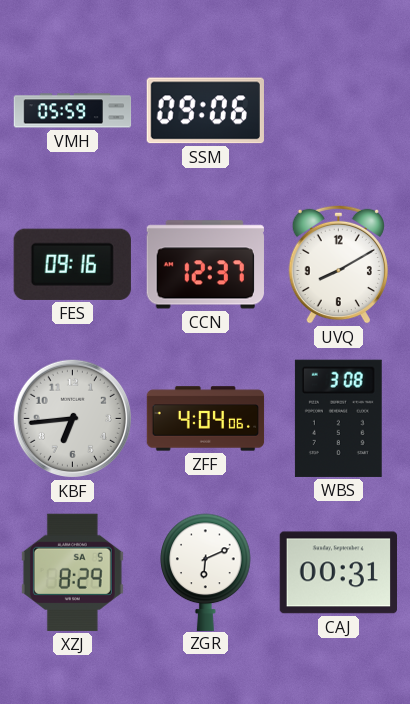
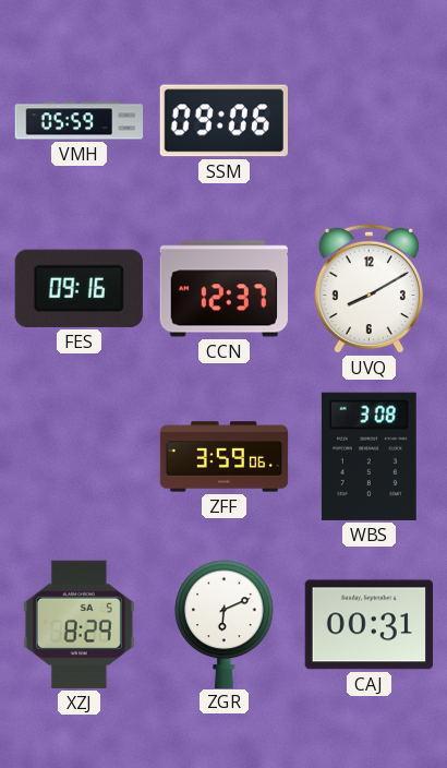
KBF: 6:44 -> none (72, 418)
ZFF: 4:04 -> 3:59 (225, 457)
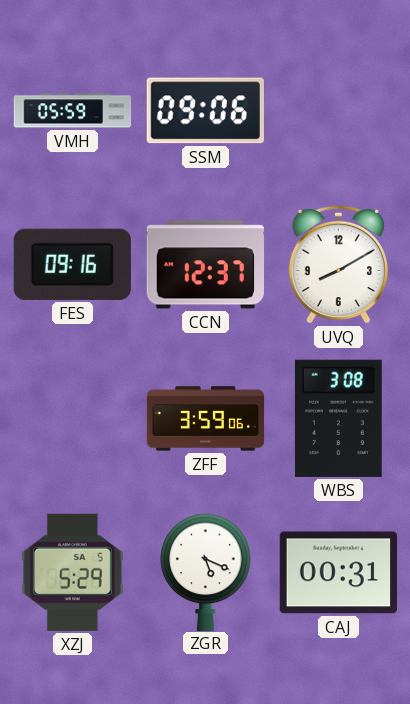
XZJ: 8:29 -> 5:29 (72, 572)
ZGR: 6:11 -> 5:19 (206, 572)
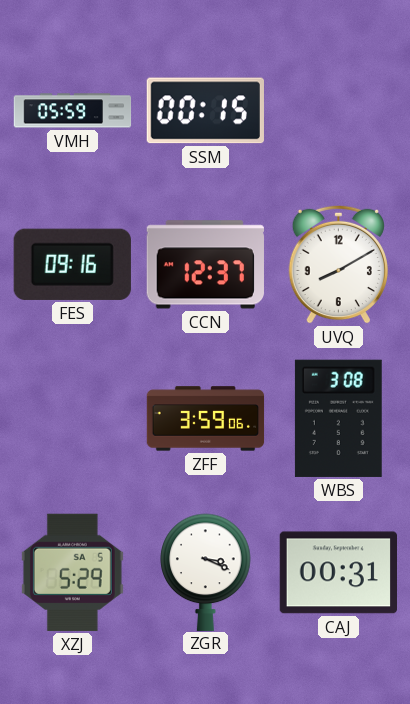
SSM: 09:06 -> 00:15 (205, 111)
ZGR: 5:19 -> 3:19 (206, 572)
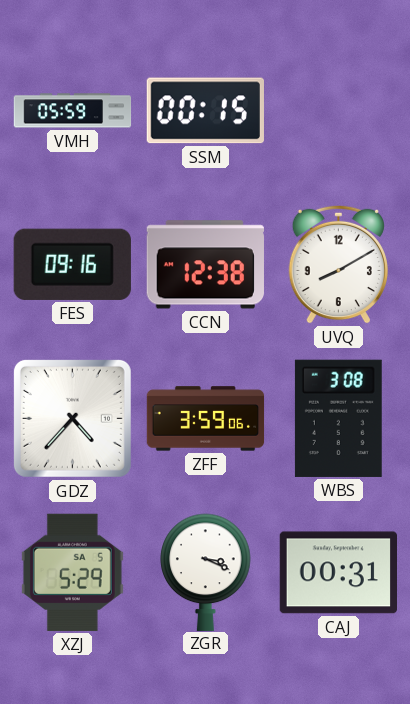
CCN: 12:37 -> 12:38 (205, 265)
GDZ: none -> 4:37 (72, 418)
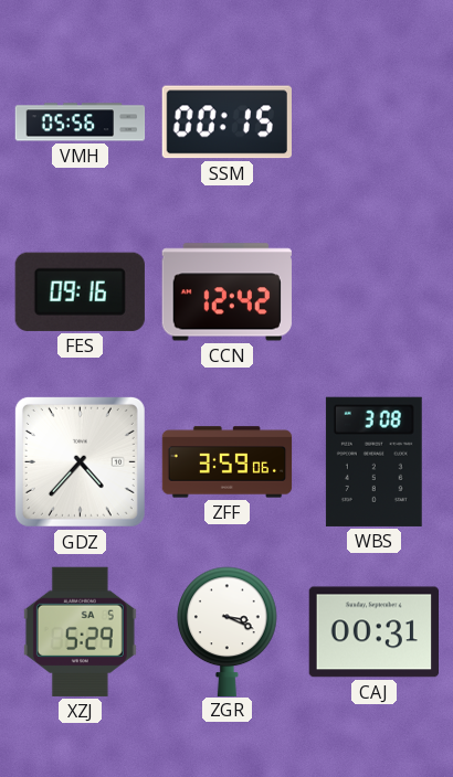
VMH: 05:59 -> 05:56 (81, 123)
CCN: 12:38 -> 12:42 (227, 292)
UVQ: 8:10 -> none (338, 264)
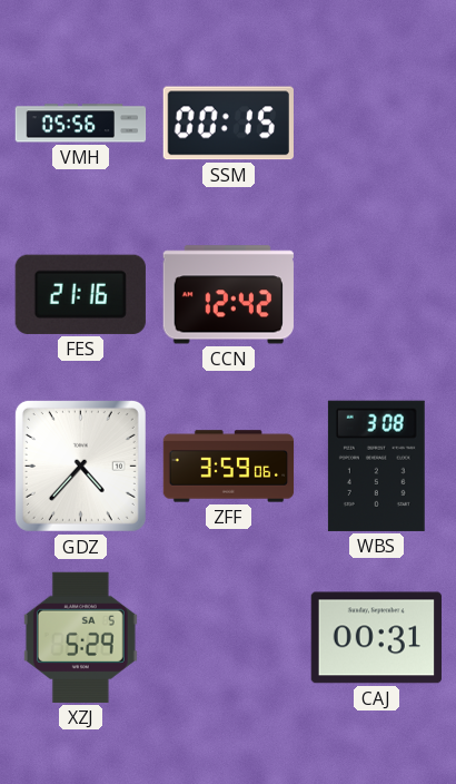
FES: 09:16 -> 21:16 (80, 294)
ZGR: 3:19 -> none (228, 631)
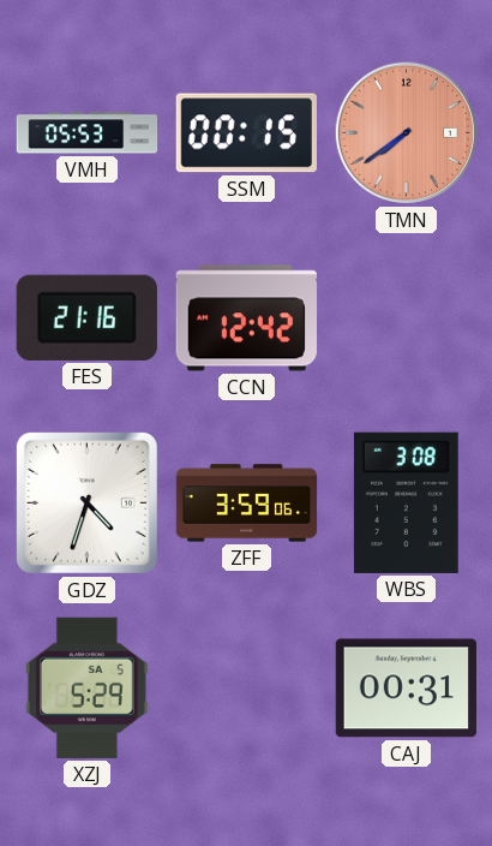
VMH: 05:56 -> 05:53 (88, 133)
TMN: none -> 7:39 (406, 132)
GDZ: 4:37 -> 4:33 (86, 502)
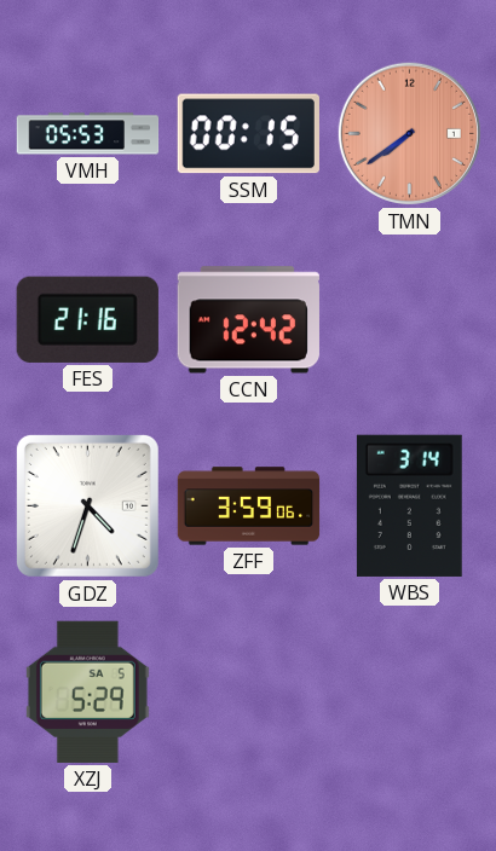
WBS: 3:08 -> 3:14 (409, 505)
CAJ: 00:31 -> none (406, 689)
